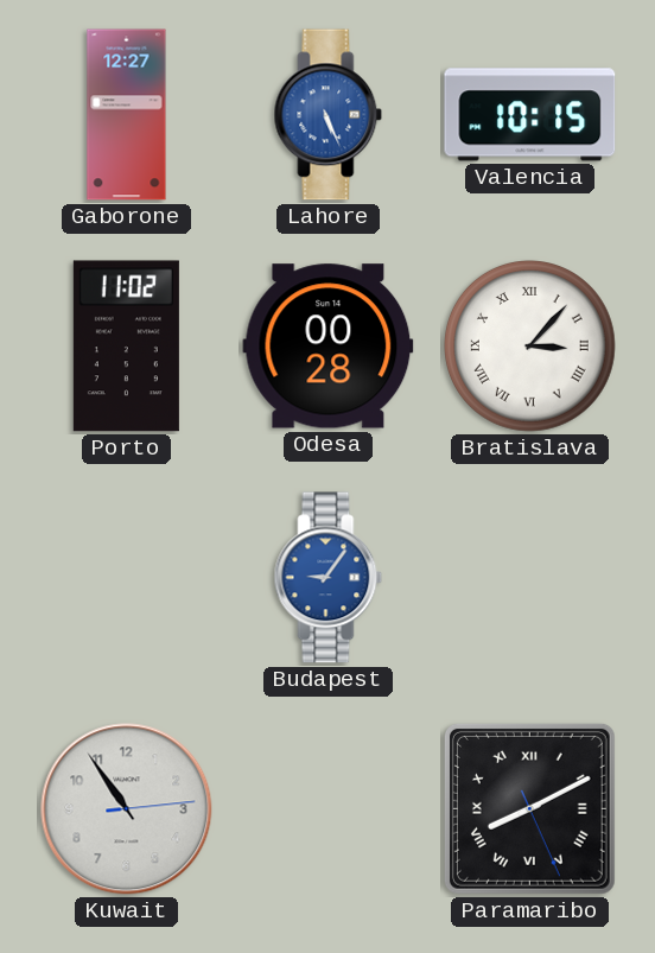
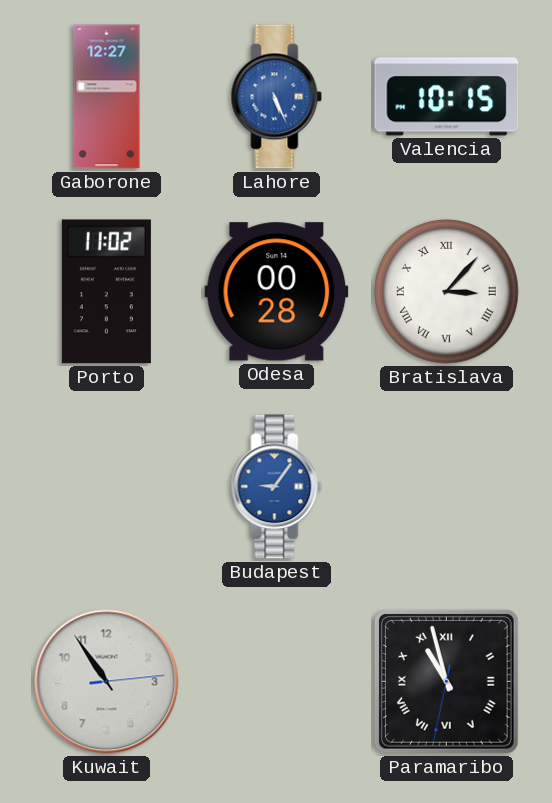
Paramaribo: 8:10 -> 10:57 (446, 681)
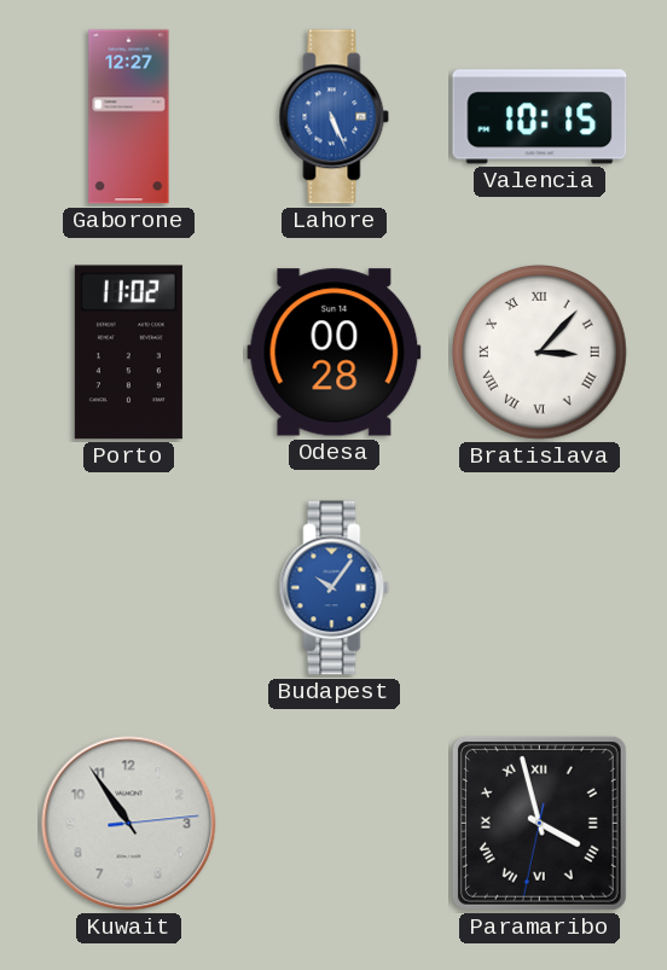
Budapest: 9:06 -> 10:06 (335, 588)
Paramaribo: 10:57 -> 3:57 (539, 823)
